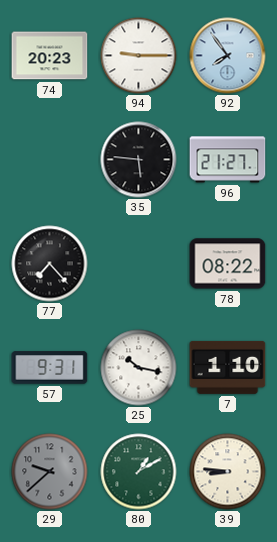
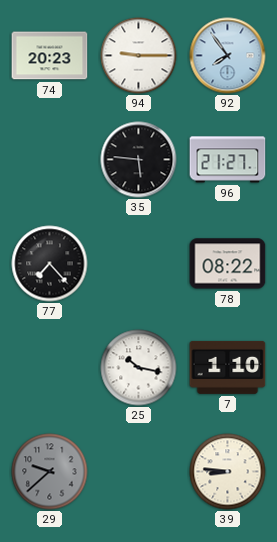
57: 9:31 -> none (50, 368)
80: 1:10 -> none (139, 472)
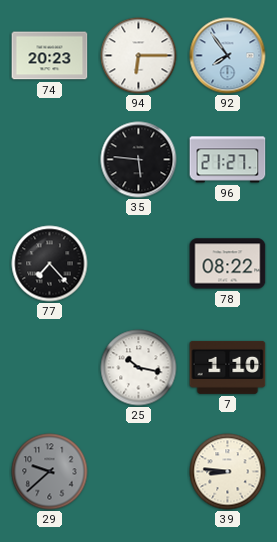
94: 9:15 -> 6:15 (139, 56)
